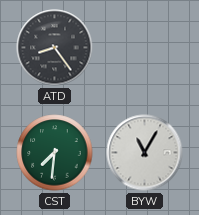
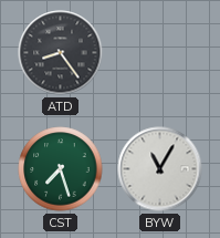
CST: 7:31 -> 7:27 (61, 169)
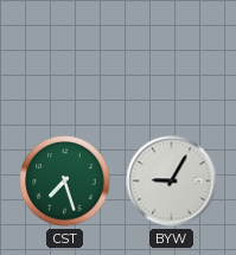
ATD: 8:24 -> none (61, 53)
BYW: 11:05 -> 9:05 (172, 181)
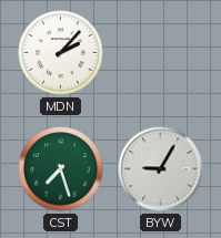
MDN: none -> 2:07 (61, 53)
